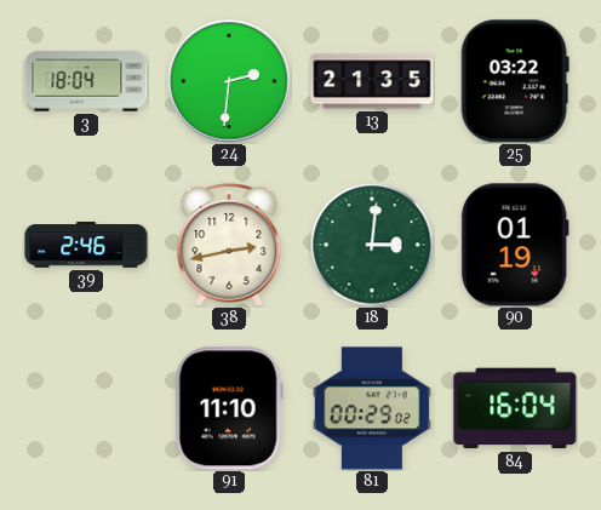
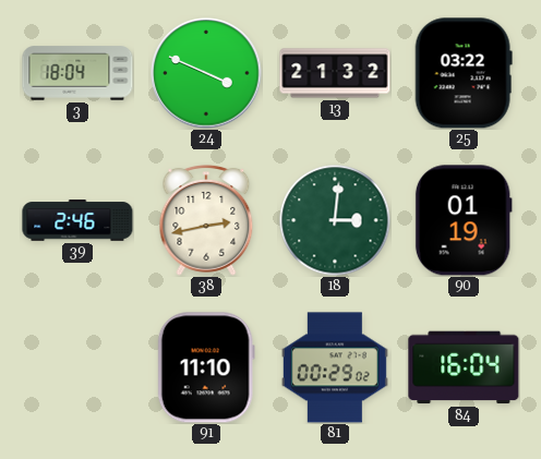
24: 2:31 -> 3:49 (206, 73)
13: 21:35 -> 21:32 (335, 73)
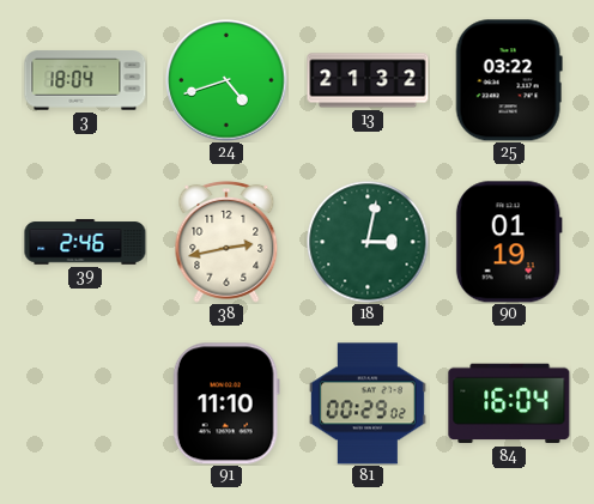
24: 3:49 -> 4:42 (226, 80)
18: 3:01 -> 3:02 (368, 242)
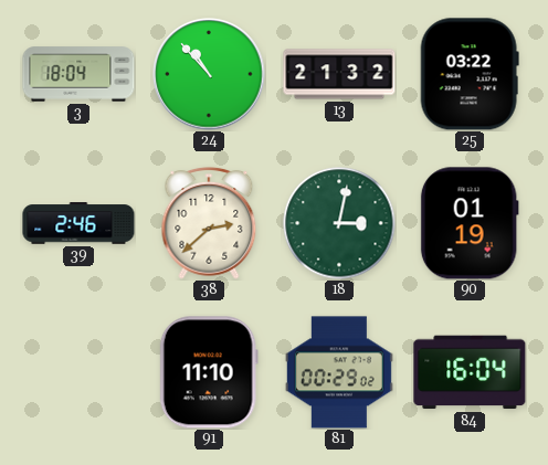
24: 4:42 -> 10:53 (209, 74)
38: 2:43 -> 2:38 (209, 224)
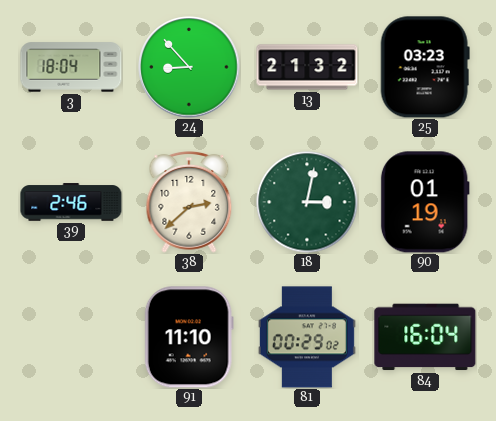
24: 10:53 -> 8:53 (189, 67)
25: 03:22 -> 03:23 (425, 67)
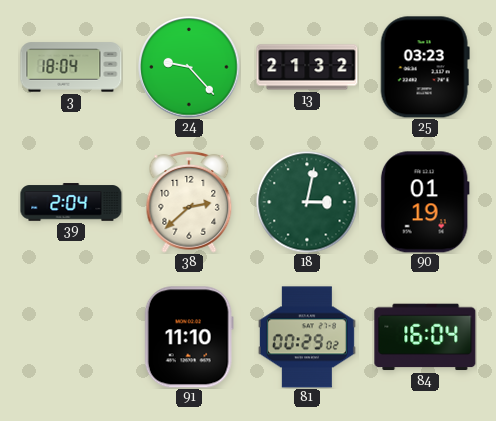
24: 8:53 -> 9:23 (189, 67)
39: 2:46 -> 2:04 (71, 202)
